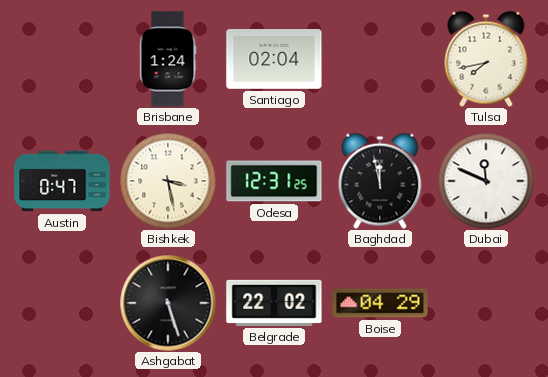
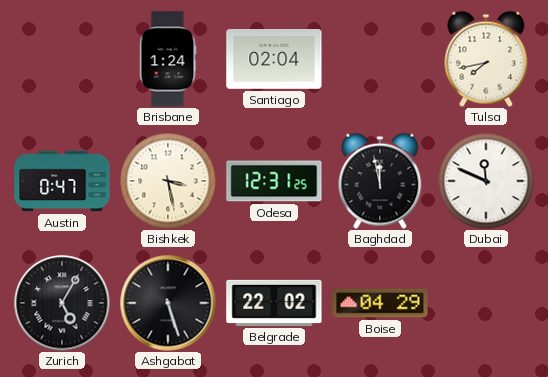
Zurich: none -> 5:05 (62, 303)
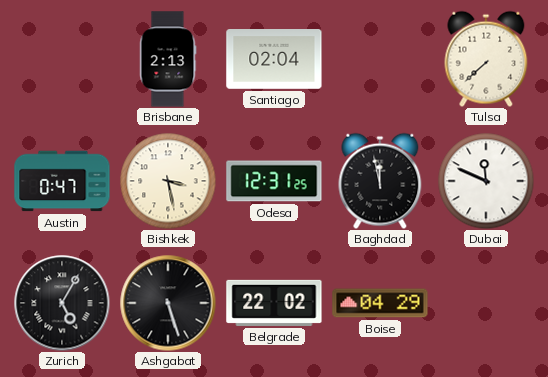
Brisbane: 1:24 -> 2:13 (168, 59)
Tulsa: 7:43 -> 7:38 (486, 59)
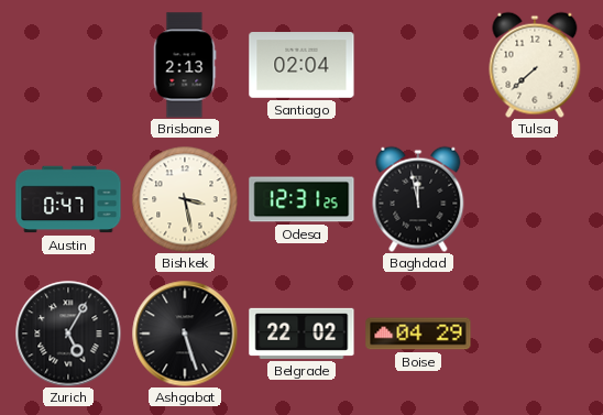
Dubai: 11:49 -> none (486, 181)
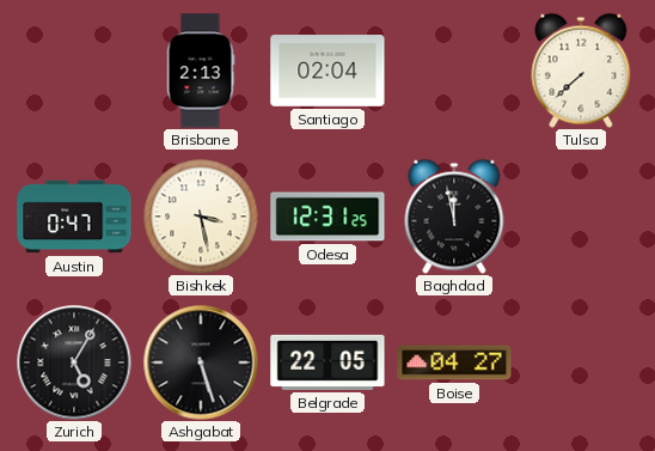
Belgrade: 22:02 -> 22:05 (327, 362)
Boise: 04:29 -> 04:27 (454, 362)
